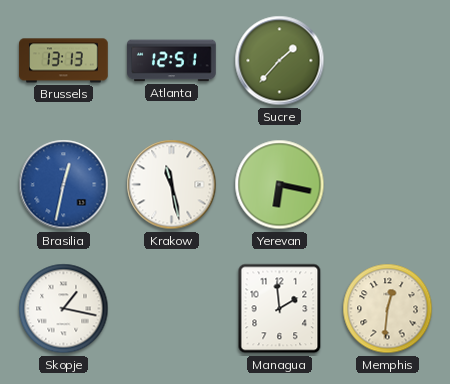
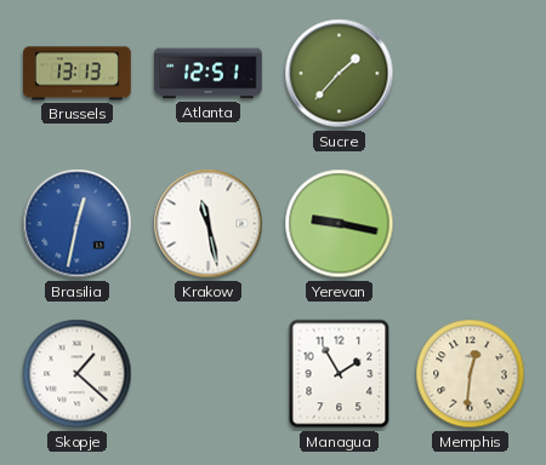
Yerevan: 6:17 -> 9:17 (340, 224)
Skopje: 1:17 -> 1:22 (78, 374)
Managua: 1:59 -> 1:55 (340, 374)
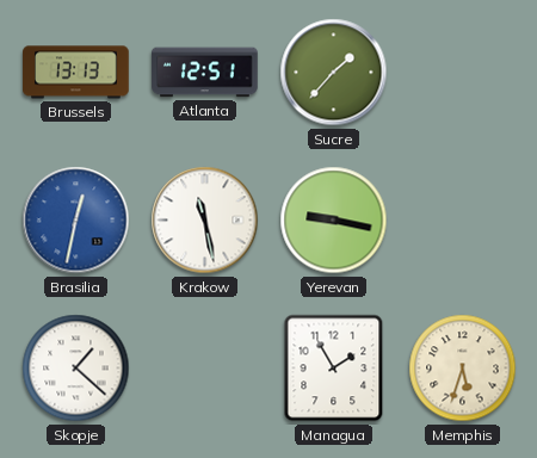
Memphis: 12:31 -> 5:33 (463, 369)
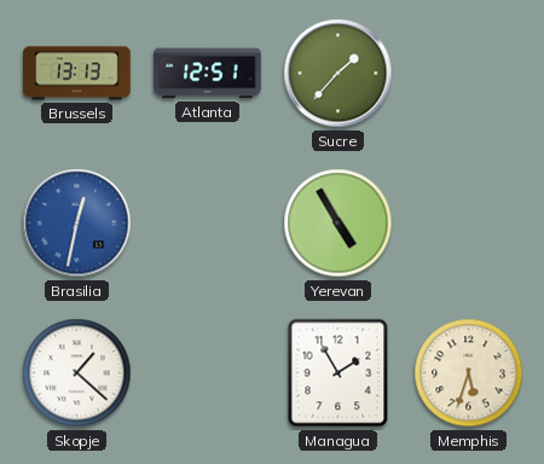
Krakow: 11:28 -> none (205, 221)
Yerevan: 9:17 -> 4:55 (338, 224)
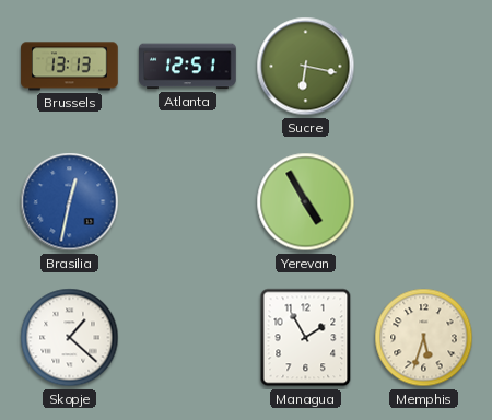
Sucre: 1:37 -> 6:17 (306, 67)
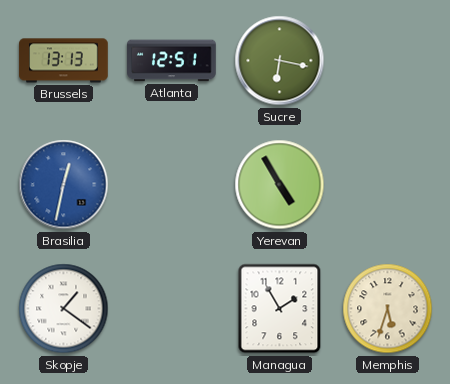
Skopje: 1:22 -> 1:21 (64, 309)
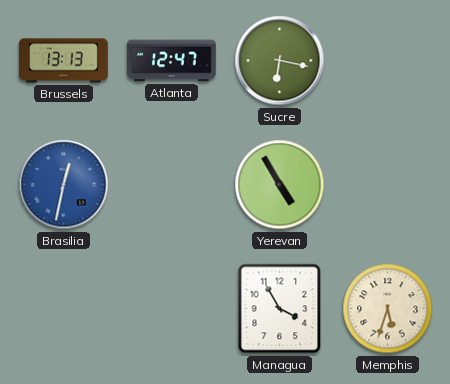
Atlanta: 12:51 -> 12:47 (172, 61)
Skopje: 1:21 -> none (64, 309)
Managua: 1:55 -> 3:55 (280, 309)
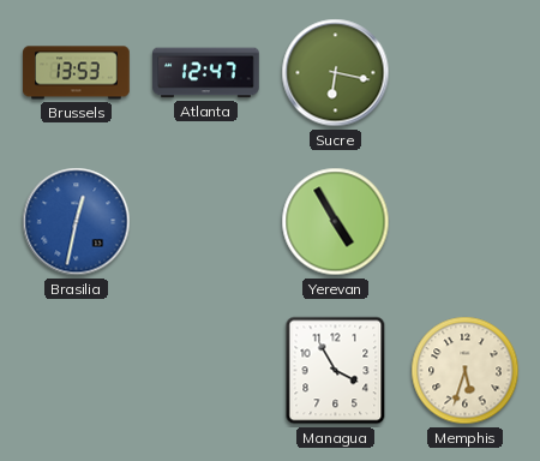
Brussels: 13:13 -> 13:53 (77, 73)
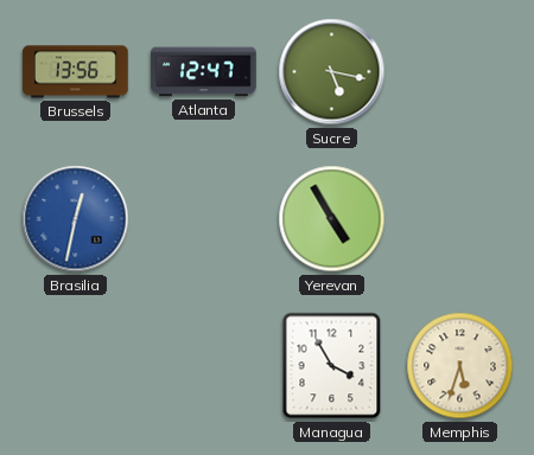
Brussels: 13:53 -> 13:56 (76, 72)
Sucre: 6:17 -> 5:17 (332, 72)
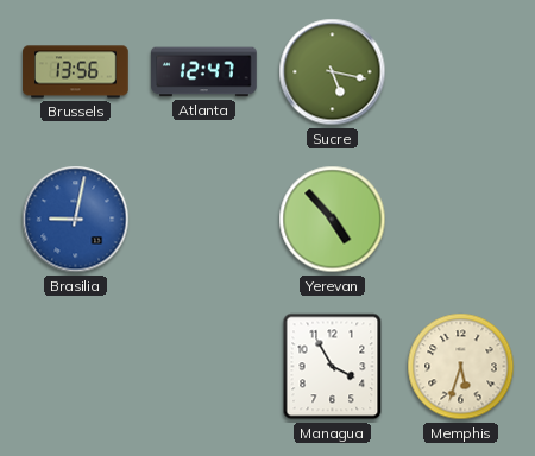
Brasilia: 12:32 -> 9:02 (76, 220)
Yerevan: 4:55 -> 4:53 (333, 220)
